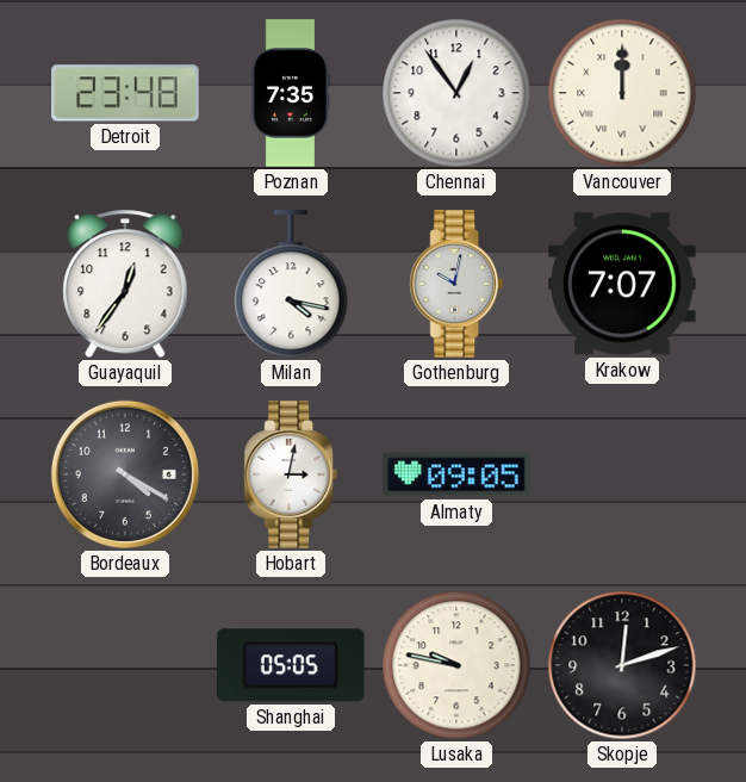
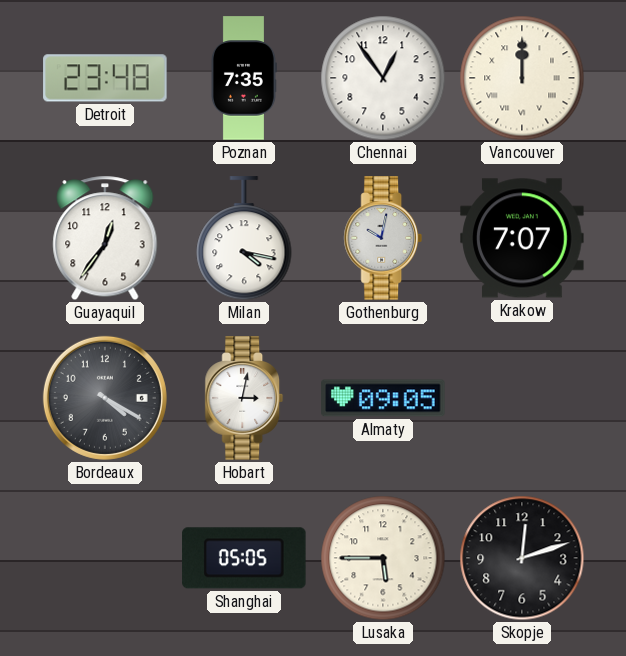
Lusaka: 9:47 -> 5:45 (383, 558)
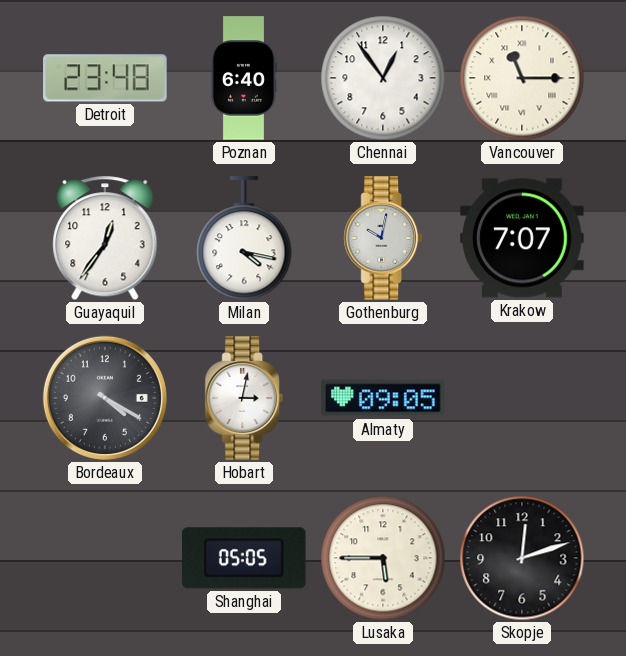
Poznan: 7:35 -> 6:40 (243, 78)
Vancouver: 12:00 -> 11:15 (522, 78)
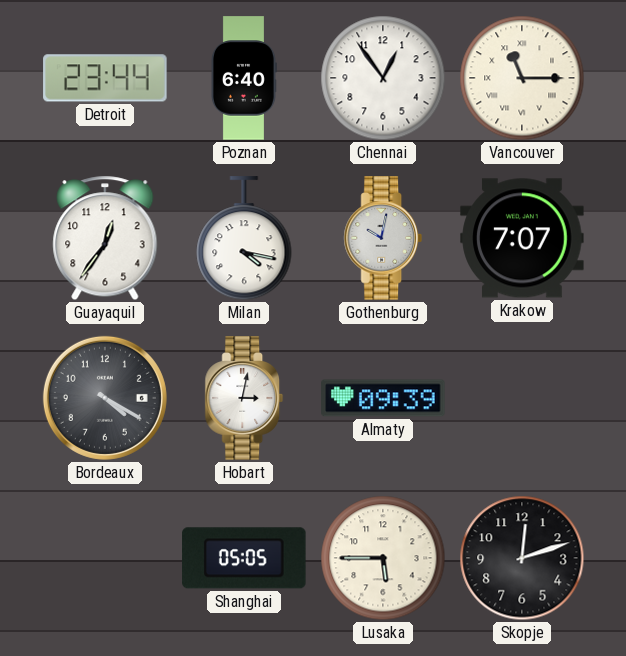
Detroit: 23:48 -> 23:44 (105, 78)
Almaty: 09:05 -> 09:39 (383, 398)
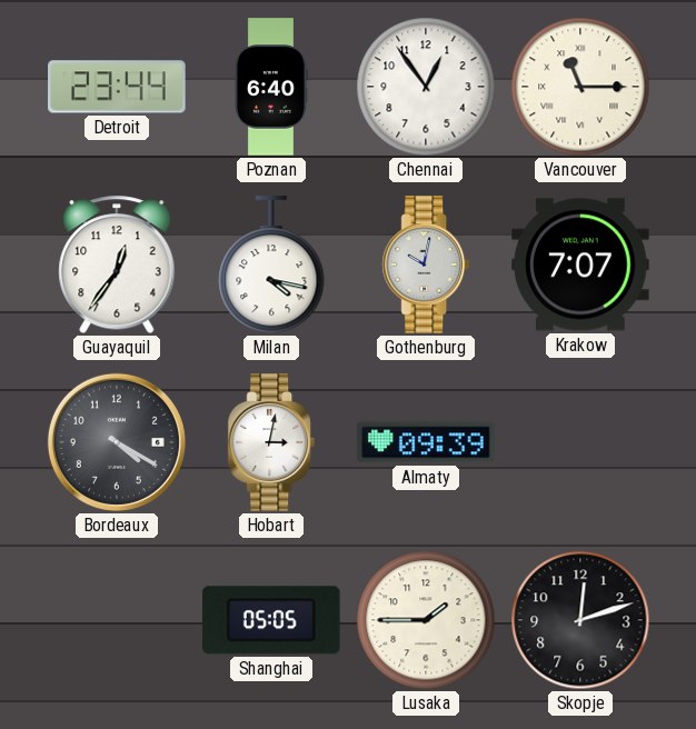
Lusaka: 5:45 -> 1:45 (426, 620)
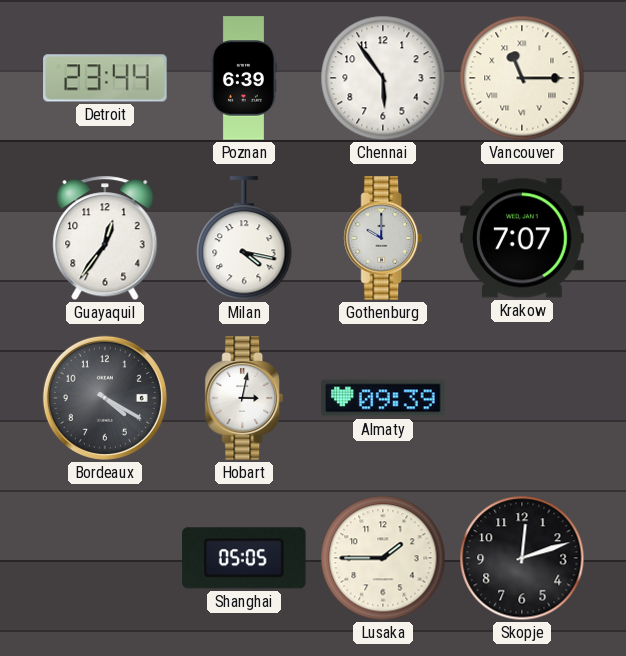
Poznan: 6:40 -> 6:39 (243, 78)
Chennai: 12:54 -> 5:54 (383, 78)
Gothenburg: 10:02 -> 10:00 (383, 238)
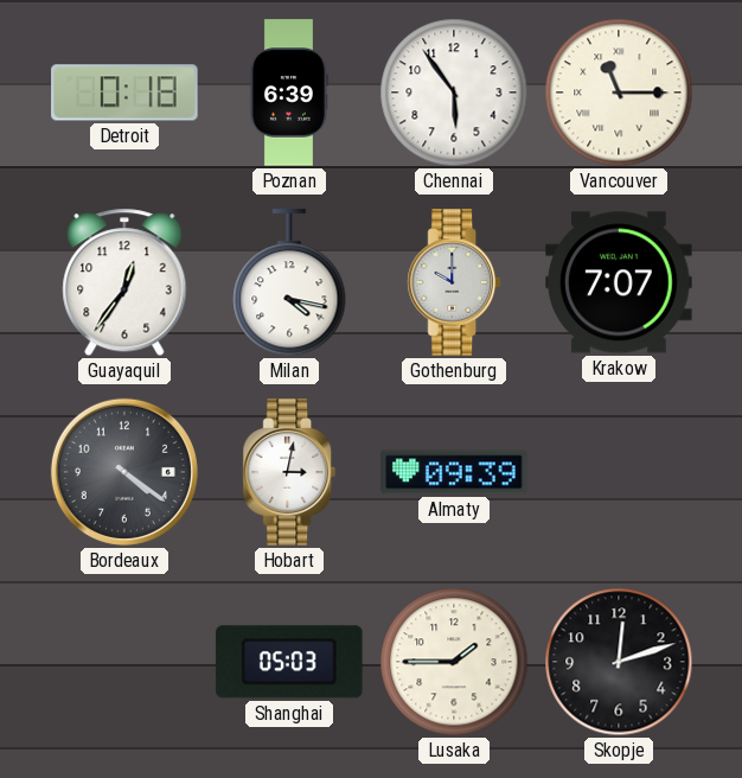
Detroit: 23:44 -> 0:18 (124, 93)
Bordeaux: 4:20 -> 4:21 (124, 472)
Shanghai: 05:05 -> 05:03 (289, 662)
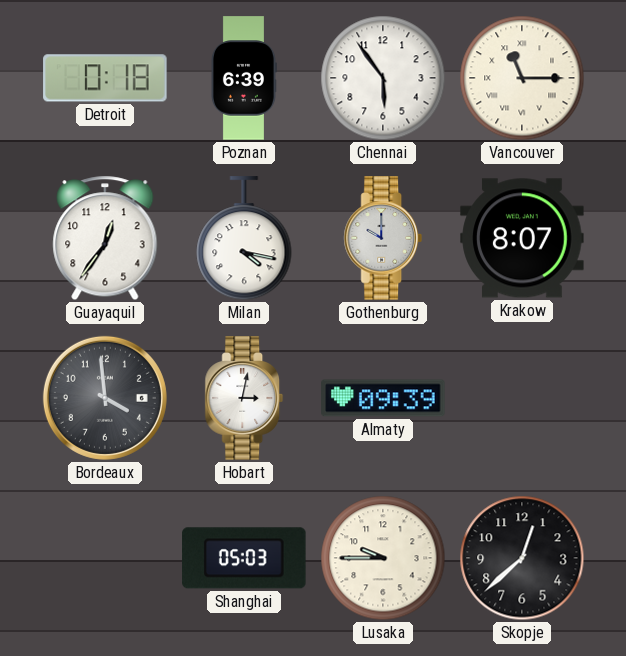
Krakow: 7:07 -> 8:07 (522, 238)
Bordeaux: 4:21 -> 3:59 (105, 398)
Lusaka: 1:45 -> 9:45 (383, 558)
Skopje: 12:12 -> 12:38 (522, 558)
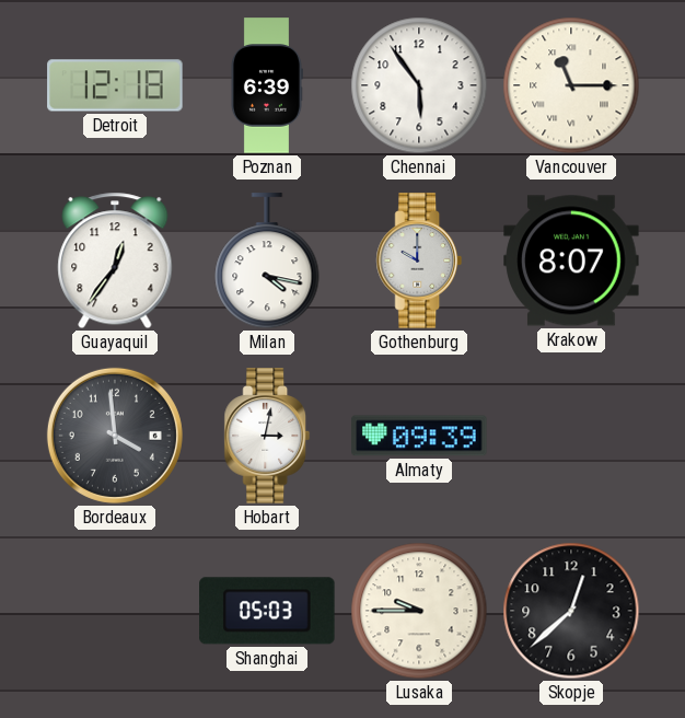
Detroit: 0:18 -> 12:18 (115, 85)
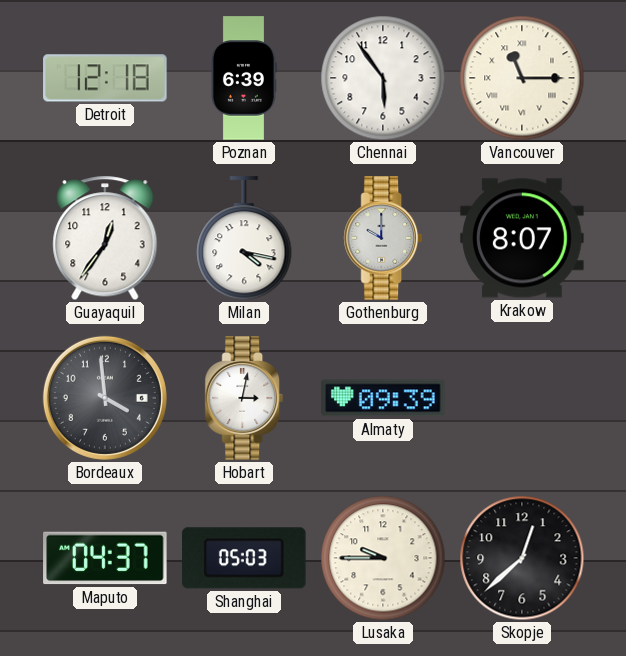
Maputo: none -> 04:37 (105, 558)
